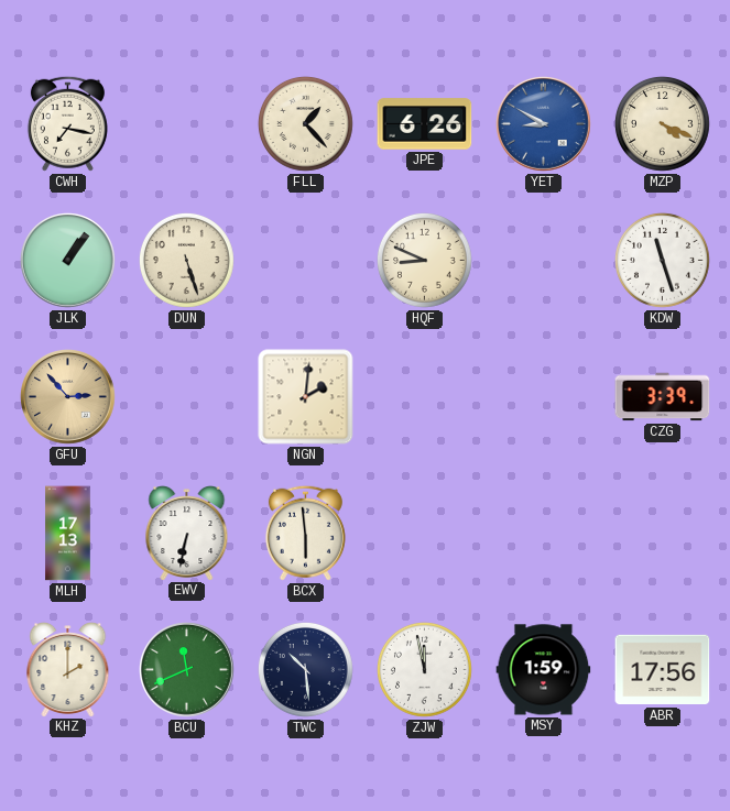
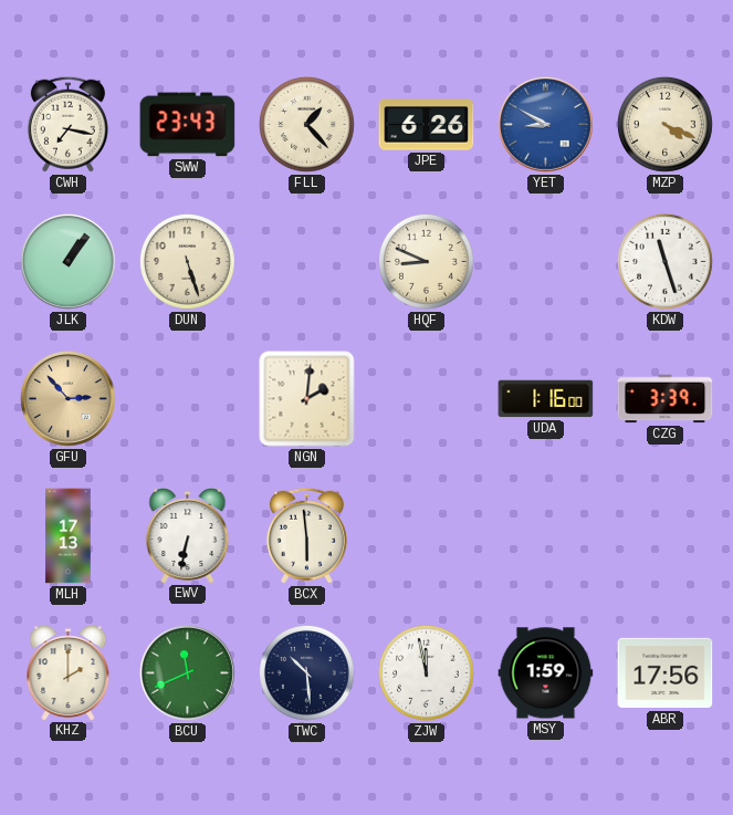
SWW: none -> 23:43 (188, 125)
UDA: none -> 1:16 (546, 399)
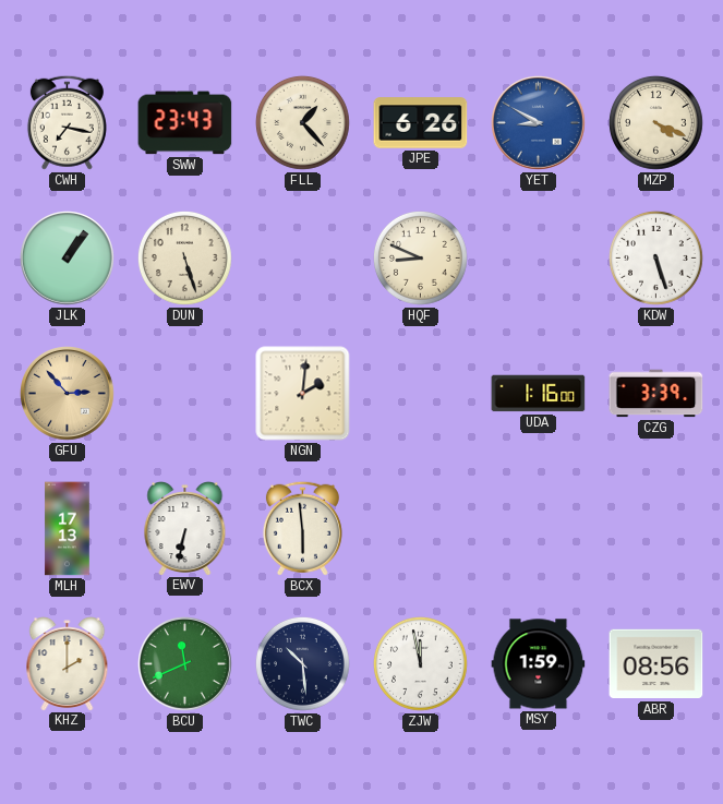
KDW: 11:27 -> 5:27 (655, 257)
ABR: 17:56 -> 08:56 (656, 664)
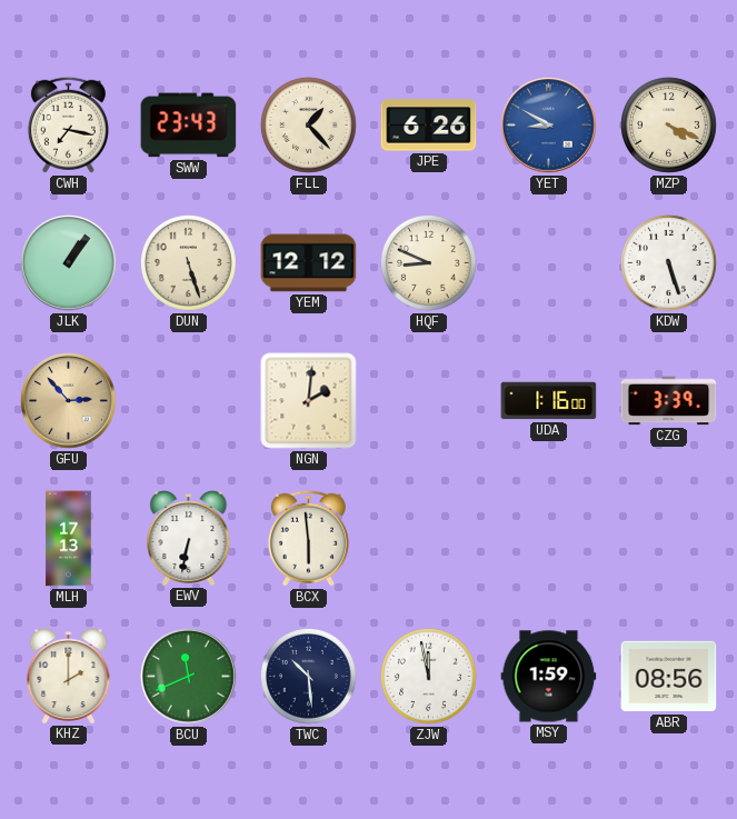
YEM: none -> 12:12 (309, 263)
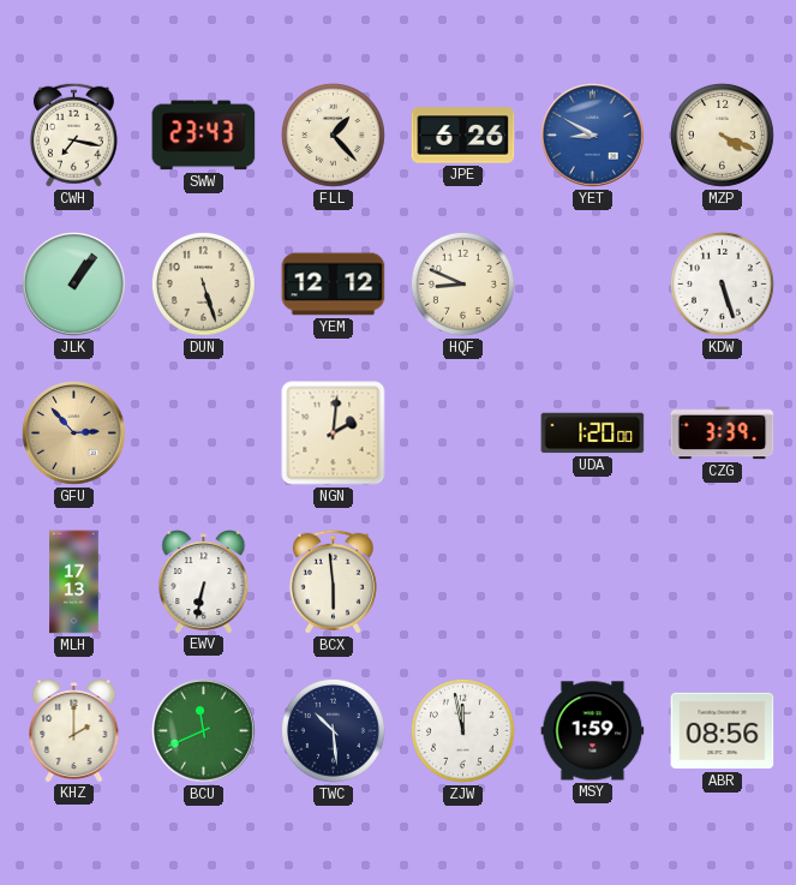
UDA: 1:16 -> 1:20 (593, 433)
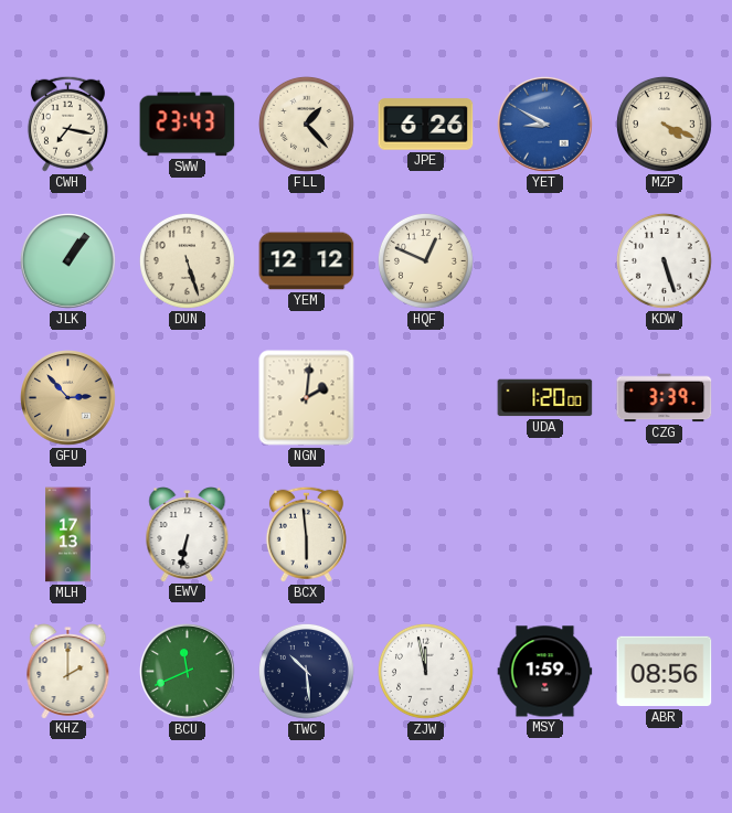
HQF: 8:49 -> 12:49 (425, 260)
